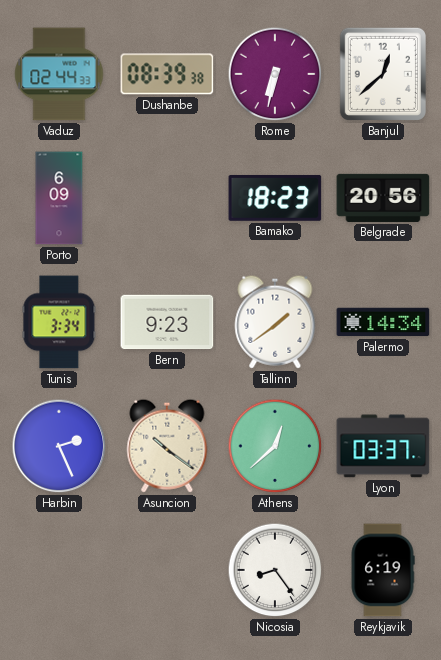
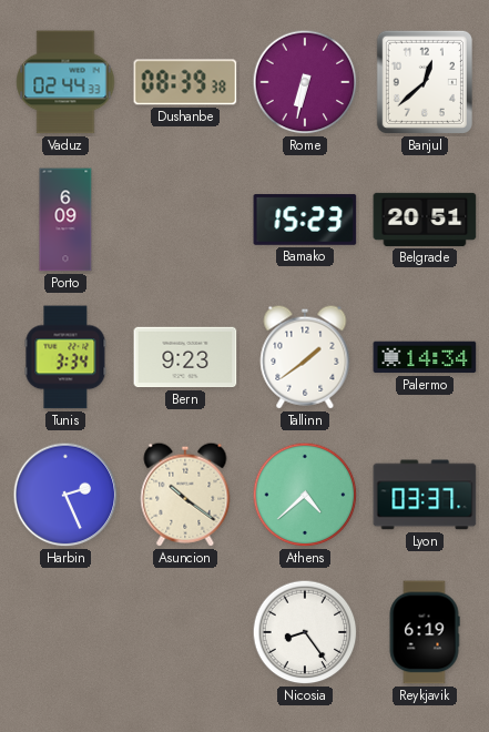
Bamako: 18:23 -> 15:23 (305, 220)
Belgrade: 20:56 -> 20:51 (425, 220)
Athens: 12:38 -> 4:38 (305, 495)
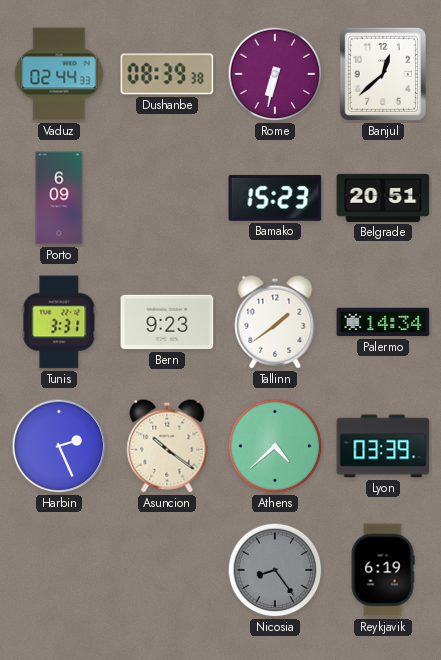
Tunis: 3:34 -> 3:31 (59, 322)
Lyon: 03:37 -> 03:39 (383, 446)
Nicosia dial: white -> grey (275, 570)
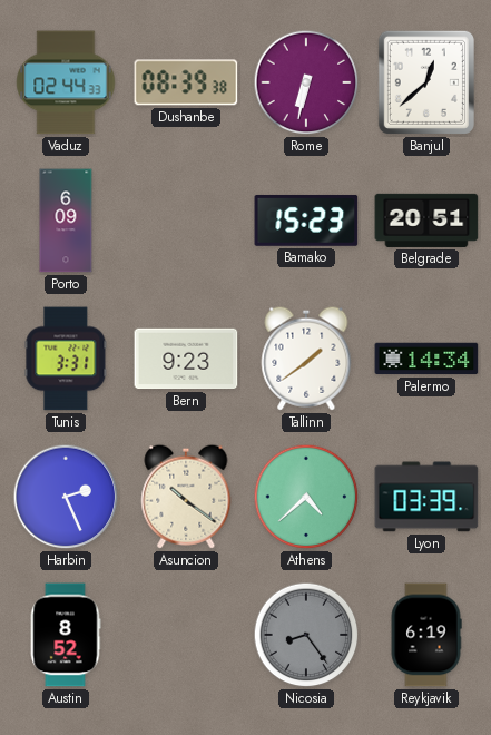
Austin: none -> 8:52 (66, 635)
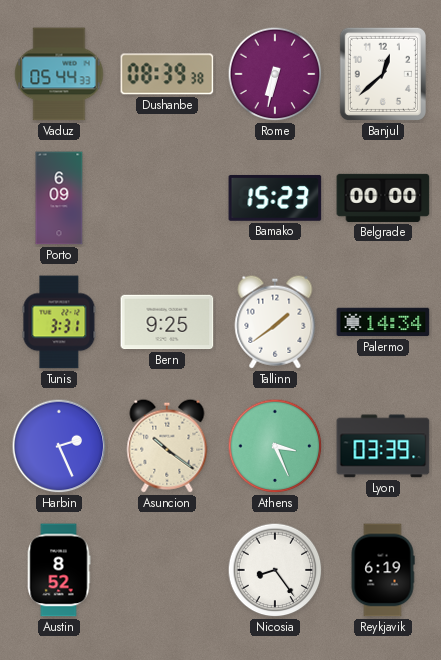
Vaduz: 02:44 -> 05:44 (59, 74)
Belgrade: 20:51 -> 00:00 (383, 198)
Bern: 9:23 -> 9:25 (167, 322)
Athens: 4:38 -> 3:26 (275, 446)
Nicosia dial: grey -> white (275, 570)
